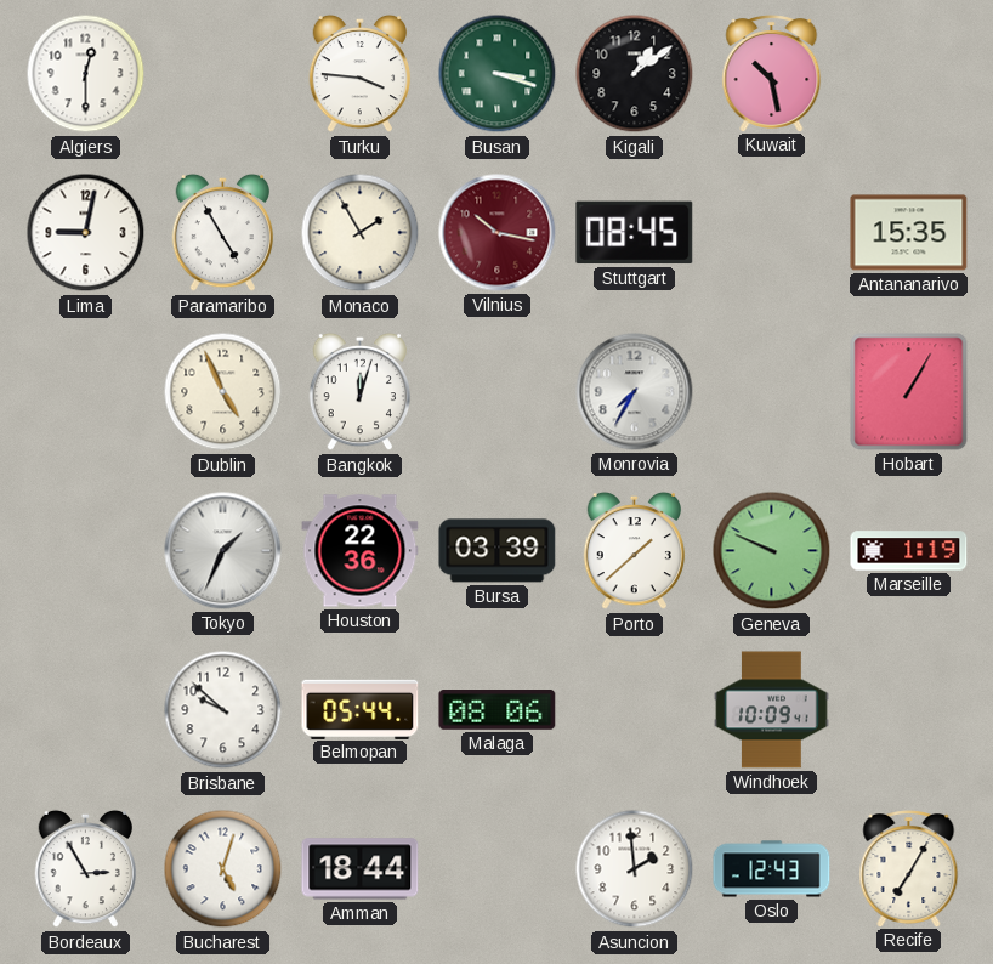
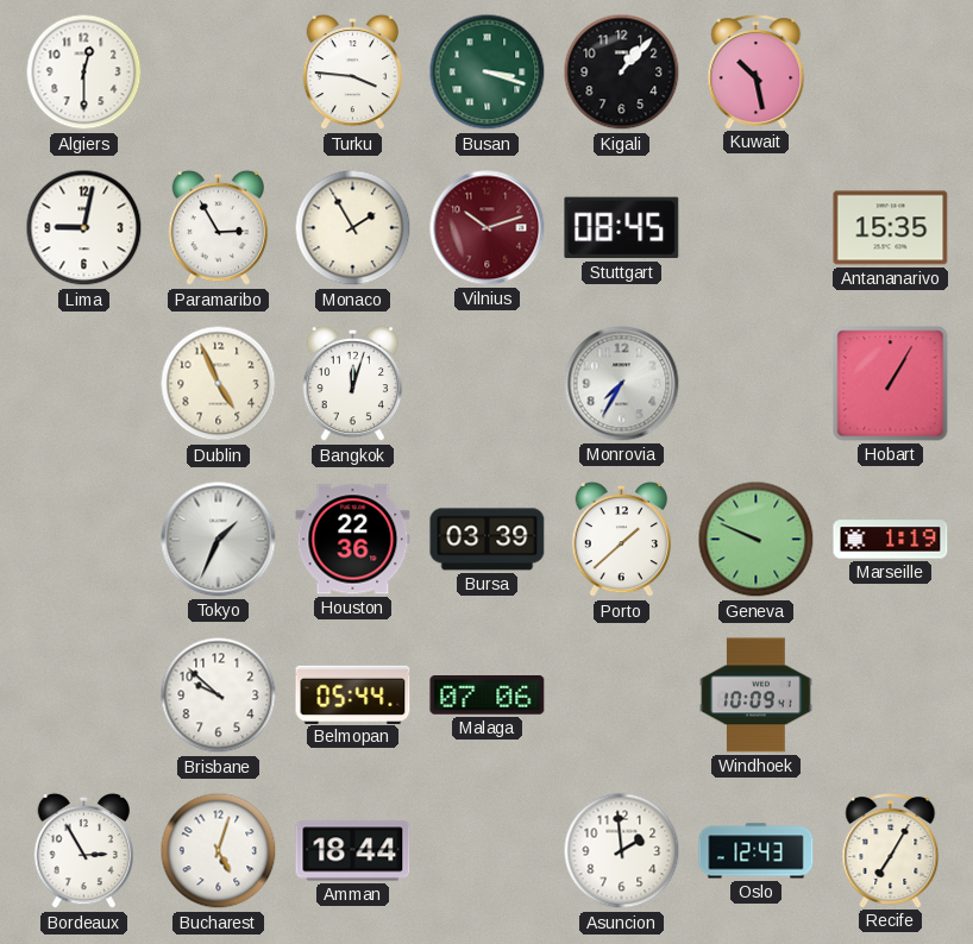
Kigali: 1:09 -> 1:07 (622, 73)
Paramaribo: 4:55 -> 2:55 (219, 228)
Vilnius: 10:17 -> 10:12 (488, 228)
Malaga: 08:06 -> 07:06 (488, 696)
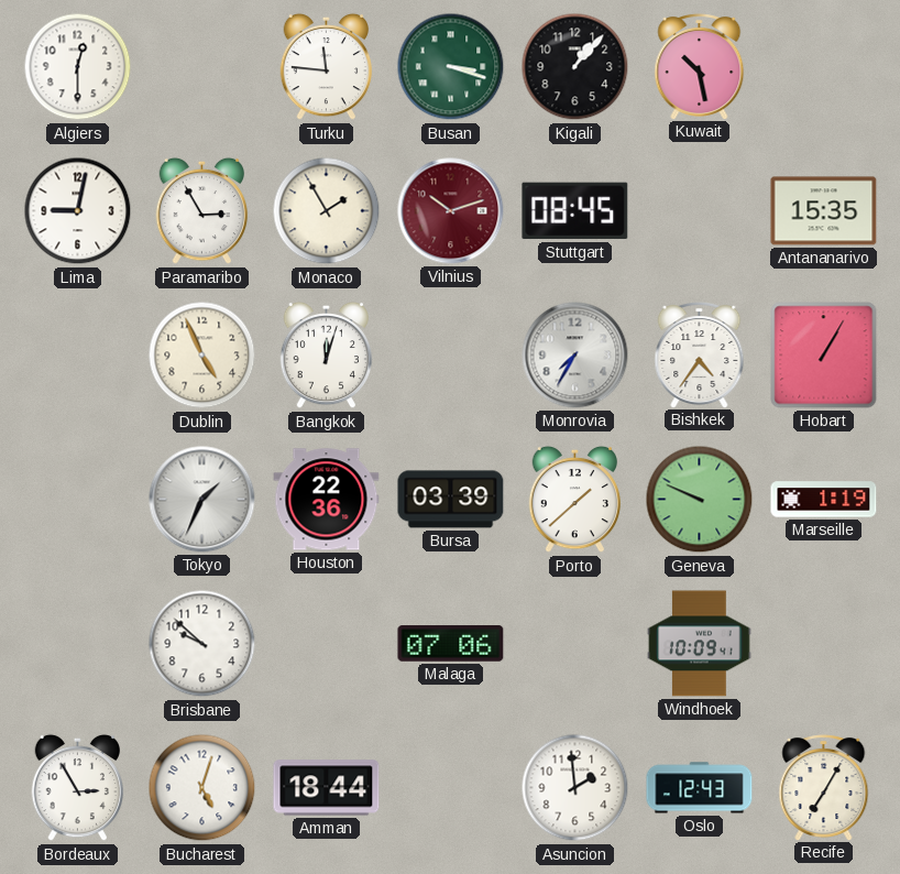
Turku: 3:46 -> 11:46 (327, 67)
Bishkek: none -> 4:36 (700, 356)
Belmopan: 05:44 -> none (353, 694)
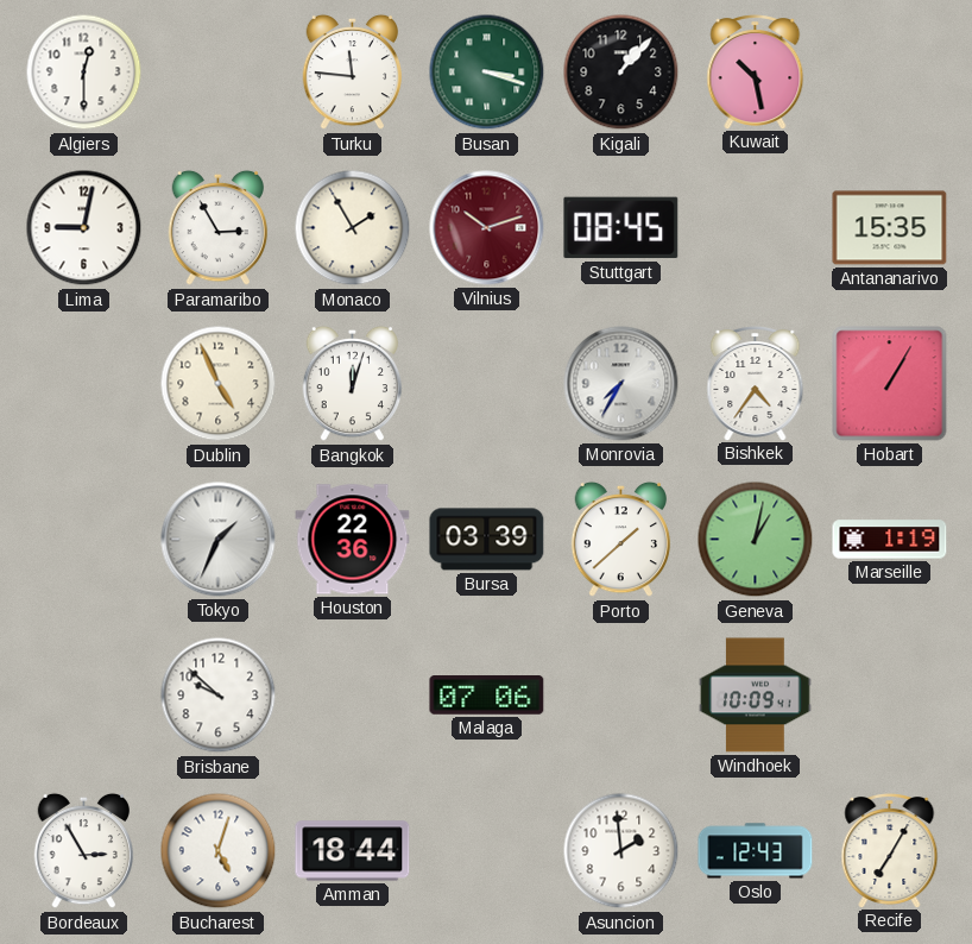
Geneva: 9:49 -> 1:02 (756, 540)
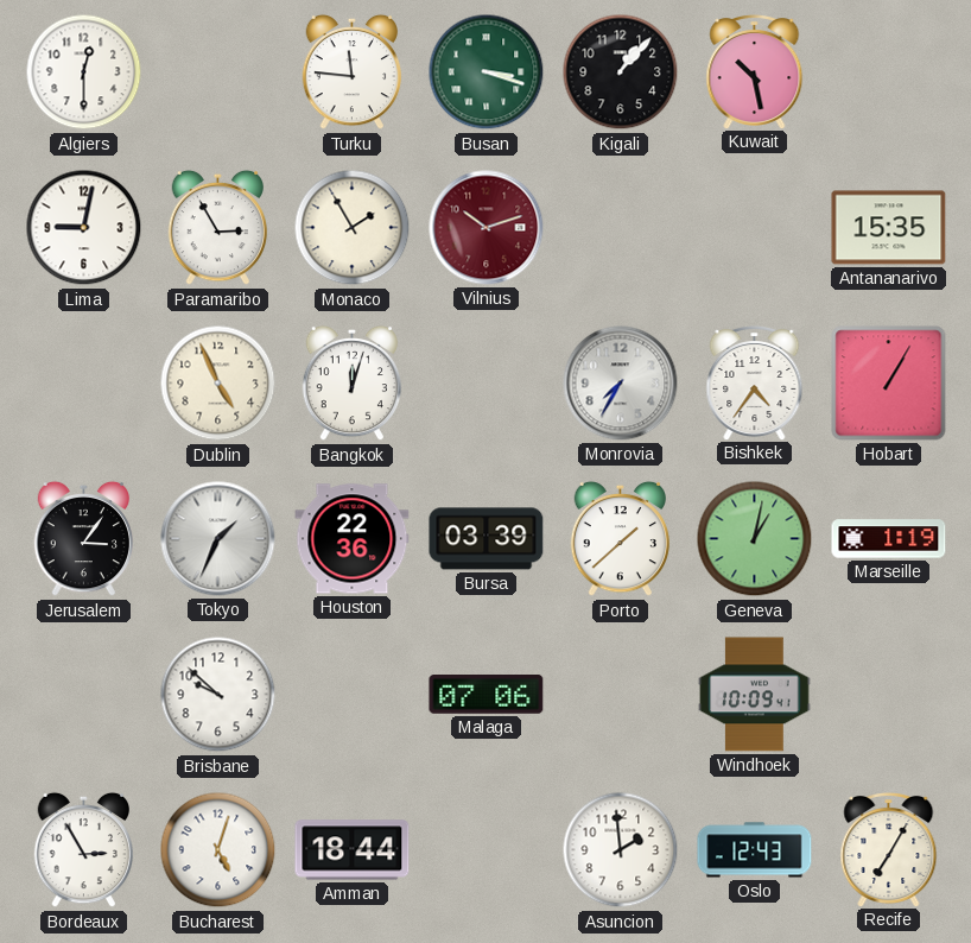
Stuttgart: 08:45 -> none (621, 228)
Jerusalem: none -> 3:06 (84, 539)
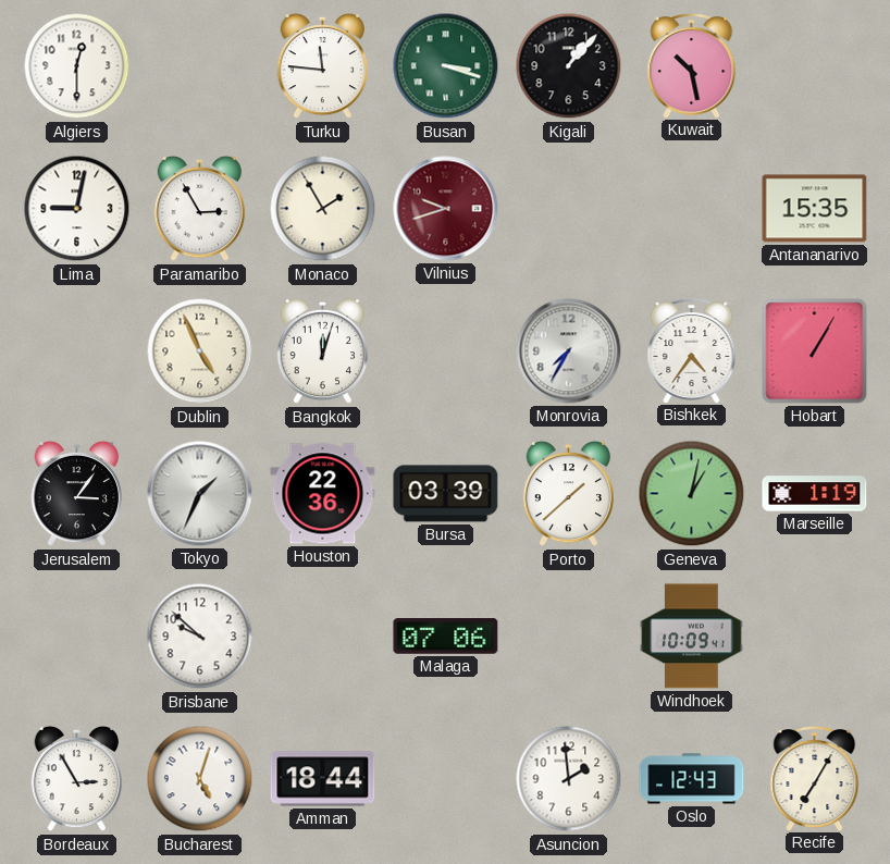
Vilnius: 10:12 -> 9:42 (446, 209)
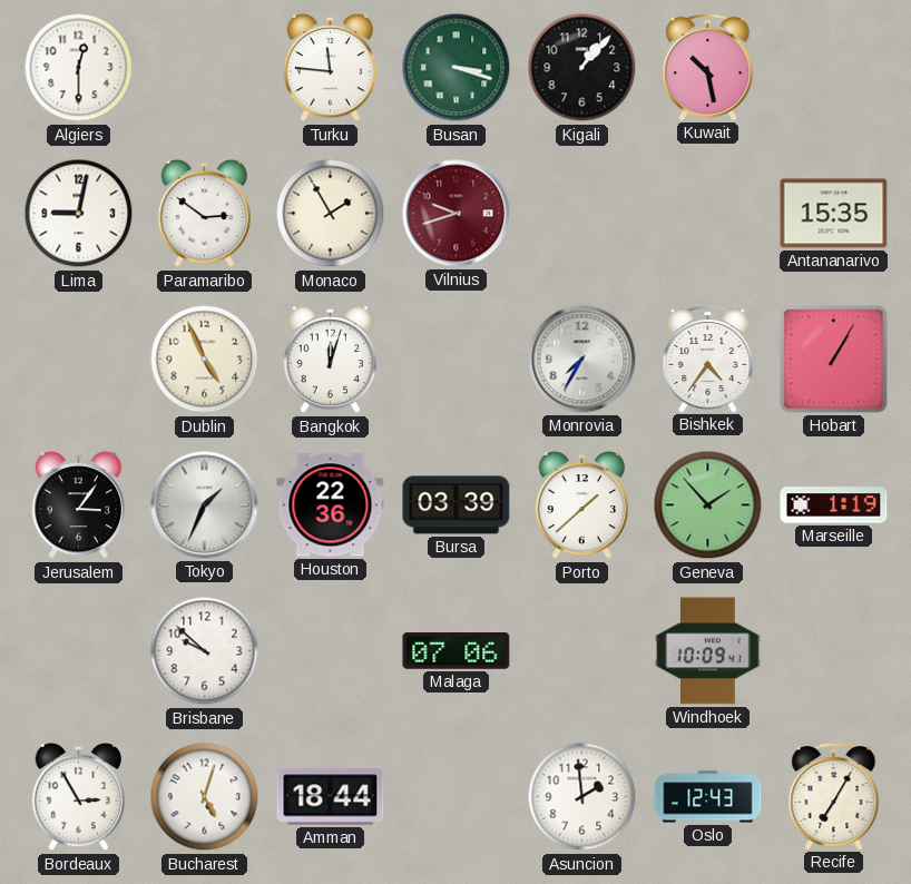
Paramaribo: 2:55 -> 2:51 (205, 214)
Geneva: 1:02 -> 1:53 (708, 505)
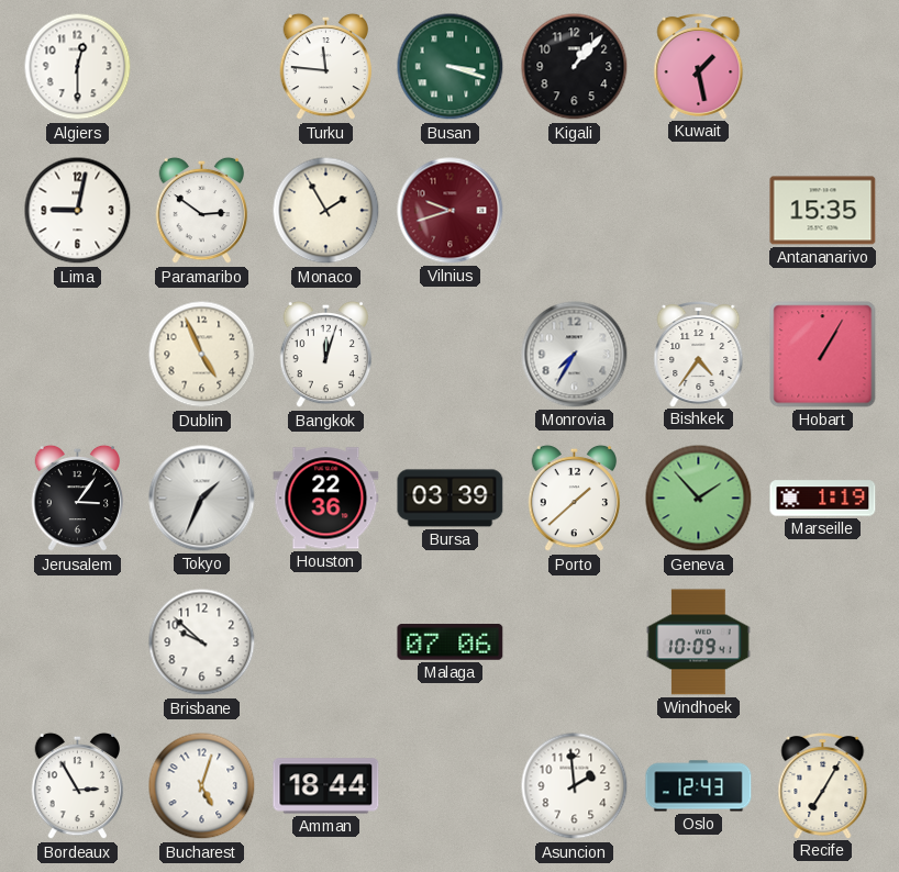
Kuwait: 10:28 -> 1:28 (699, 67)
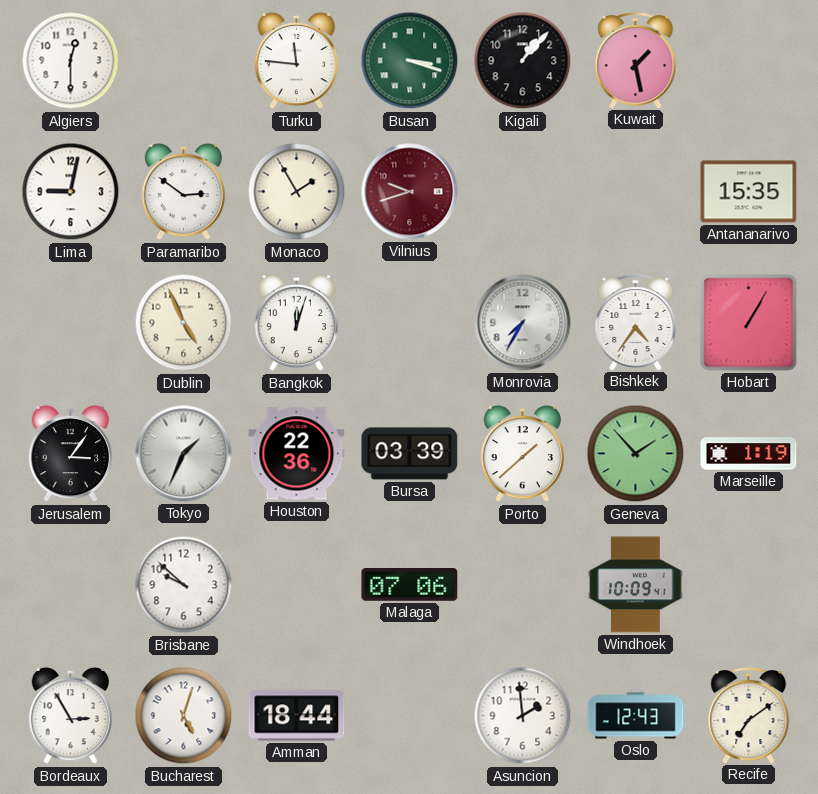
Recife: 7:05 -> 7:09 (749, 716)
